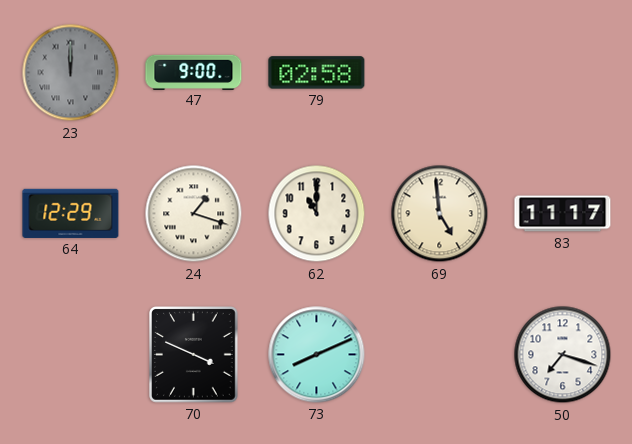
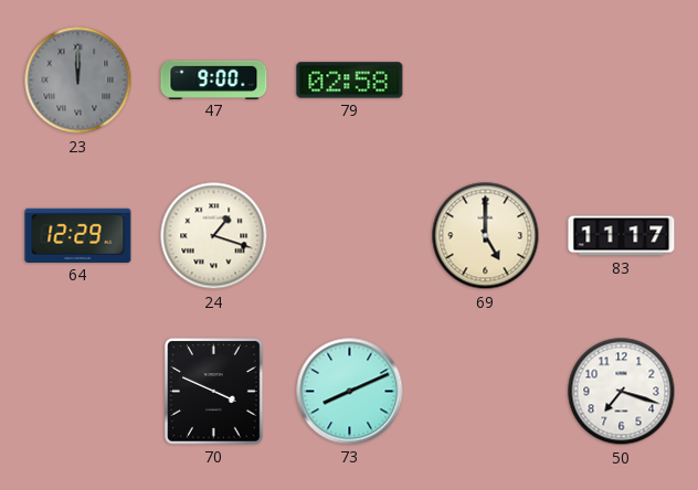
62: 11:00 -> none (317, 214)
69: 4:59 -> 5:00 (486, 236)
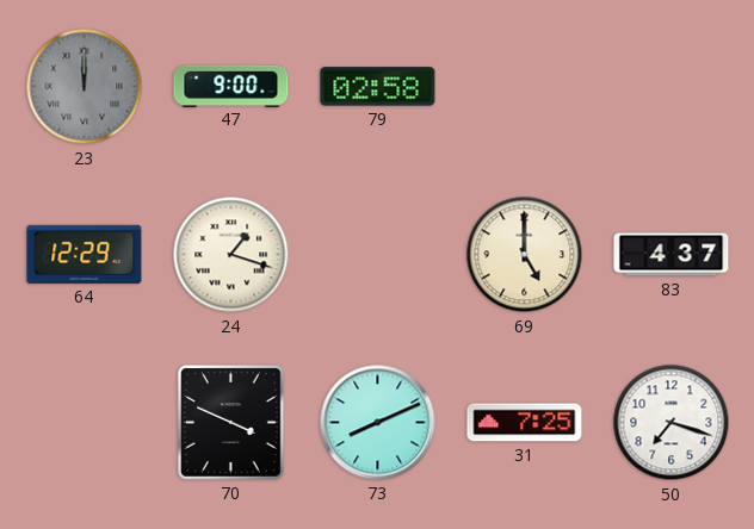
83: 11:17 -> 4:37 (672, 255)
31: none -> 7:25 (525, 423)
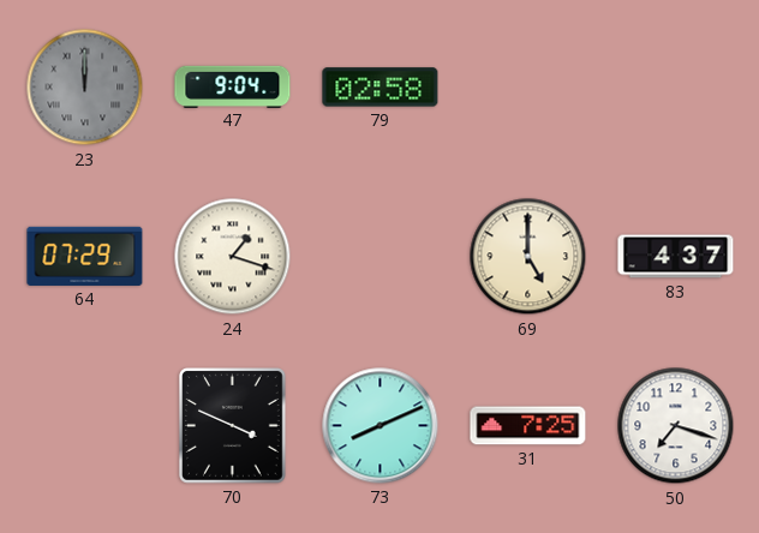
47: 9:00 -> 9:04 (233, 86)
64: 12:29 -> 07:29 (85, 256)
